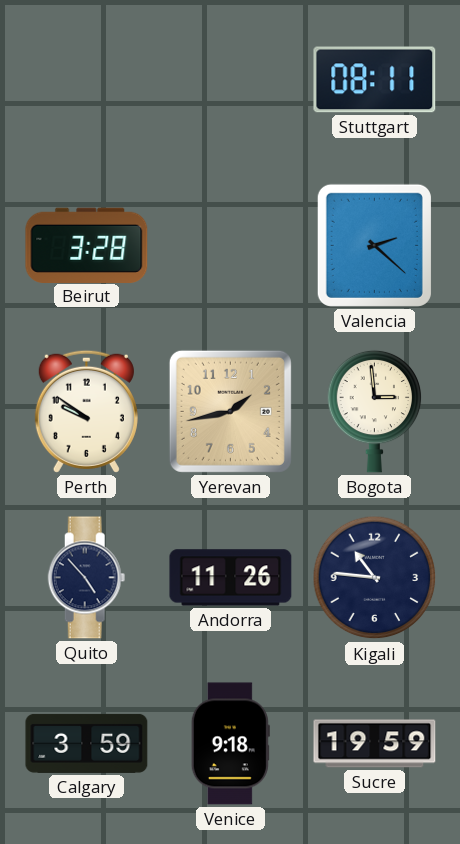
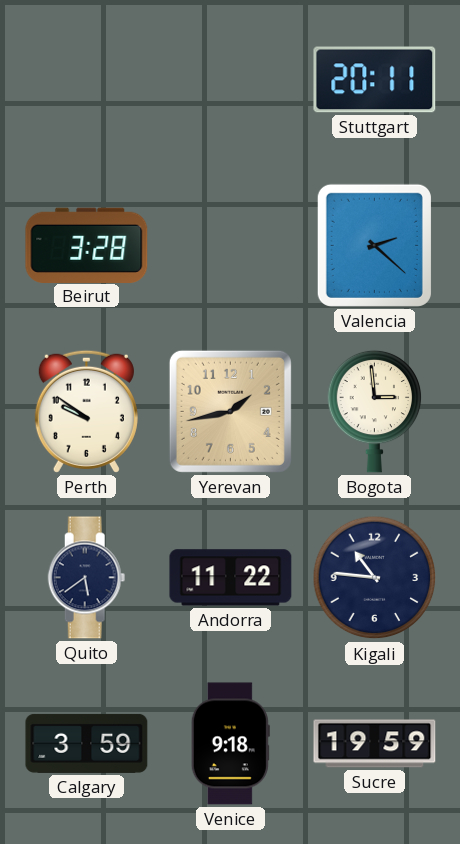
Stuttgart: 08:11 -> 20:11 (375, 80)
Quito: 4:53 -> 5:39 (87, 578)
Andorra: 11:26 -> 11:22 (231, 578)
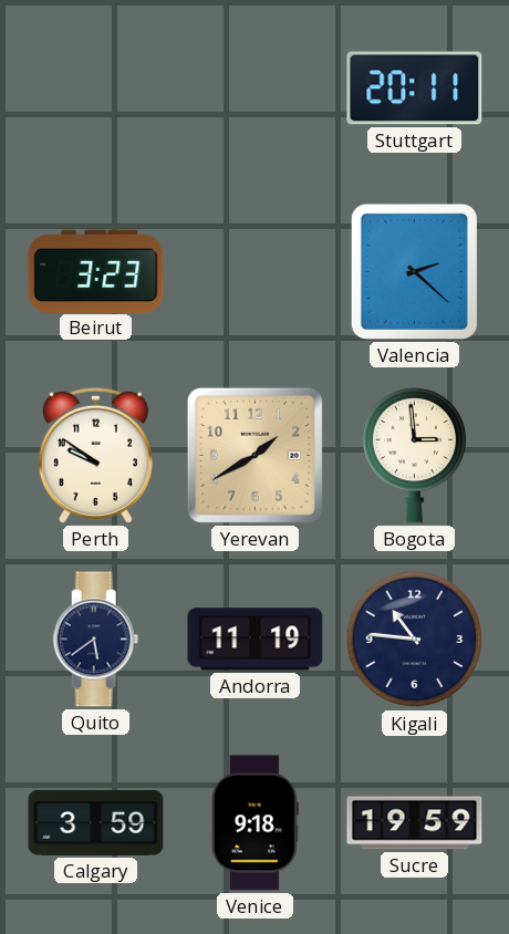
Beirut: 3:28 -> 3:23 (96, 271)
Yerevan: 1:43 -> 1:40 (254, 455)
Andorra: 11:22 -> 11:19 (256, 640)
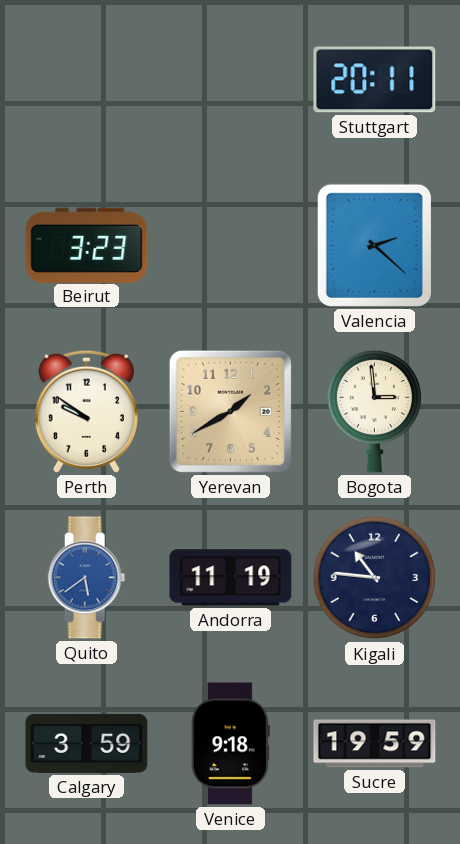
Quito dial: navy -> blue (87, 578)
